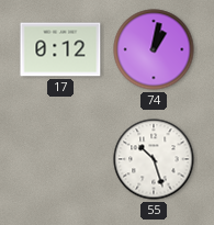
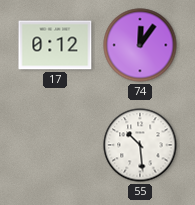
74: 1:02 -> 12:06 (140, 45)
55: 10:27 -> 10:29 (140, 145)
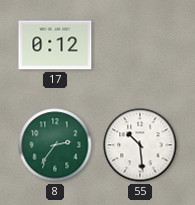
74: 12:06 -> none (140, 45)
8: none -> 2:36 (55, 145)
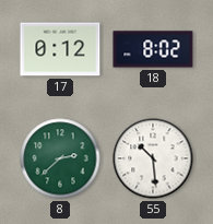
18: none -> 8:02 (153, 49)
8: 2:36 -> 2:38 (60, 158)
